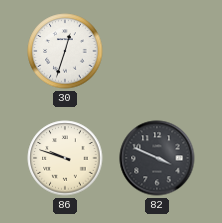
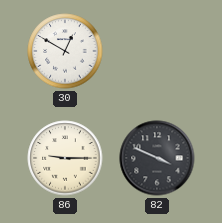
30: 12:33 -> 12:50 (65, 51)
86: 9:48 -> 9:15 (65, 158)
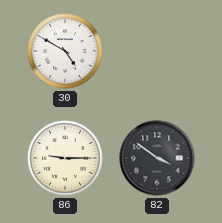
30: 12:50 -> 4:50 (65, 51)
82: 3:49 -> 3:51 (157, 158)
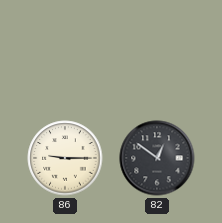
30: 4:50 -> none (65, 51)
82: 3:51 -> 12:51 (157, 158)
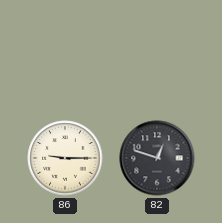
82: 12:51 -> 12:48 (157, 158)
